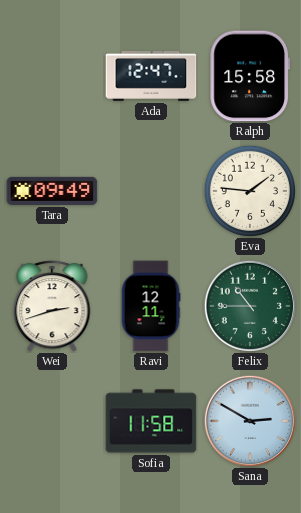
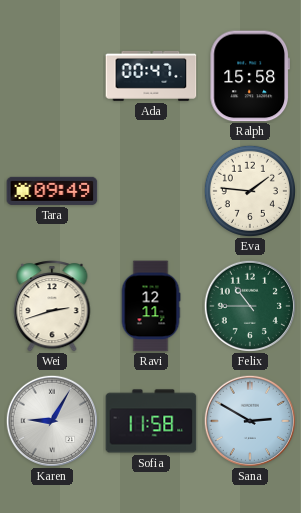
Ada: 12:47 -> 00:47 (151, 76)
Karen: none -> 9:05 (51, 420)
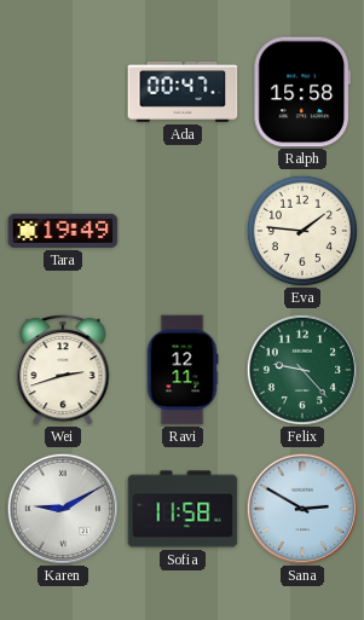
Tara: 09:49 -> 19:49 (63, 231)
Felix: 10:45 -> 9:23 (301, 369)
Karen: 9:05 -> 9:10 (62, 508)
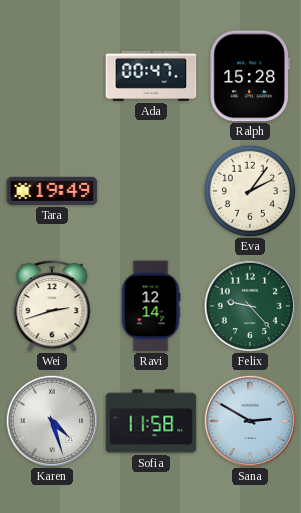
Ralph: 15:58 -> 15:28 (249, 76)
Eva: 1:46 -> 2:06 (250, 191)
Ravi: 12:11 -> 12:14 (151, 306)
Karen: 9:10 -> 4:27 (51, 420)
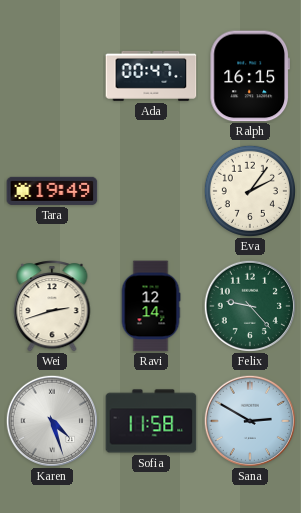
Ralph: 15:28 -> 16:15 (249, 76)
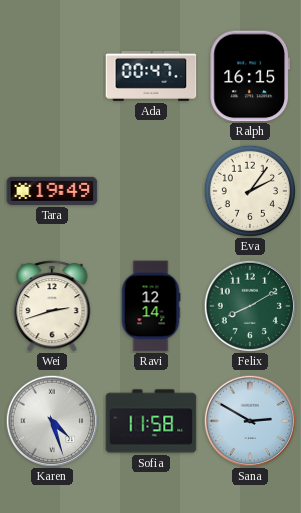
Felix: 9:23 -> 8:10 (249, 305)
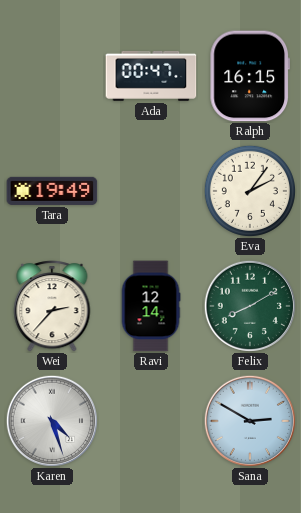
Wei: 2:42 -> 2:37 (52, 306)
Sofia: 11:58 -> none (151, 421)
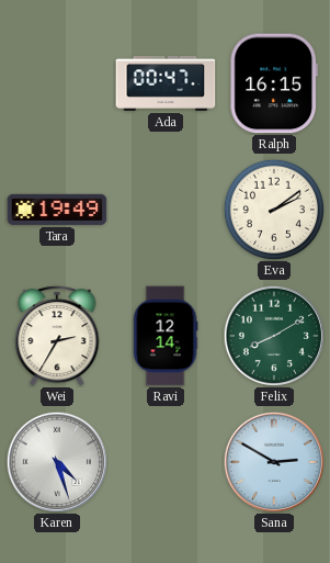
Eva: 2:06 -> 2:09 (274, 210)
Wei: 2:37 -> 2:35 (57, 336)
